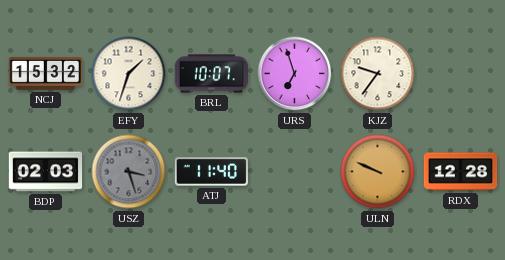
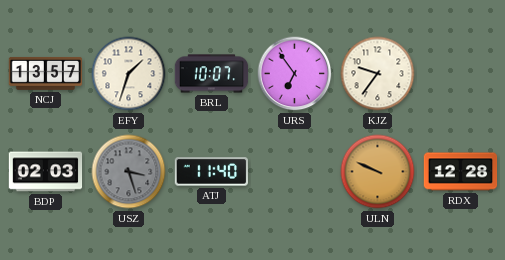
NCJ: 15:32 -> 13:57 (46, 73)
URS: 6:57 -> 6:54 (295, 74)
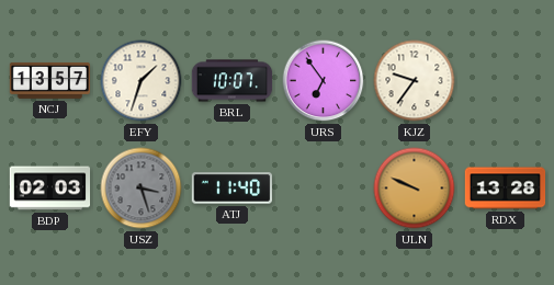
RDX: 12:28 -> 13:28 (506, 189)
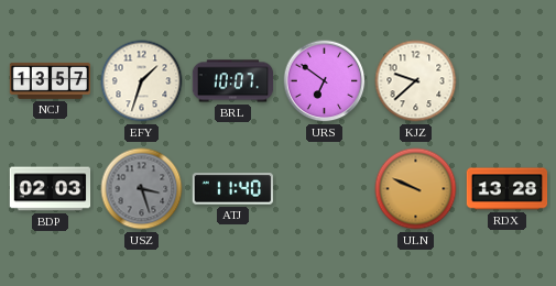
URS: 6:54 -> 6:51 (325, 81)
KJZ: 9:36 -> 9:38 (416, 81)
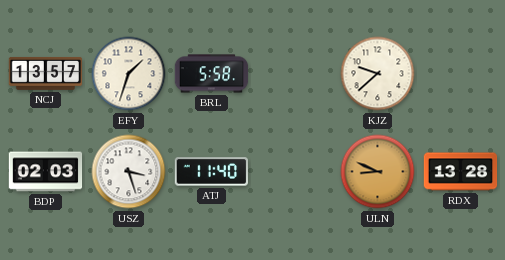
BRL: 10:07 -> 5:58 (212, 74)
URS: 6:51 -> none (325, 81)
USZ dial: grey -> white (129, 172)
ULN: 9:49 -> 8:49 (378, 172)
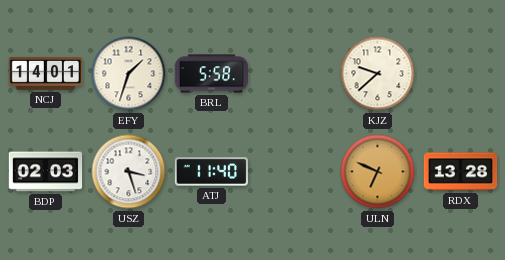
NCJ: 13:57 -> 14:01 (46, 73)
ULN: 8:49 -> 6:49 (378, 172)
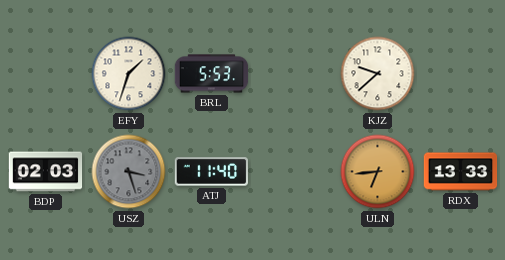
NCJ: 14:01 -> none (46, 73)
BRL: 5:58 -> 5:53 (212, 74)
USZ dial: white -> grey (129, 172)
ULN: 6:49 -> 6:44 (378, 172)
RDX: 13:28 -> 13:33 (461, 172)
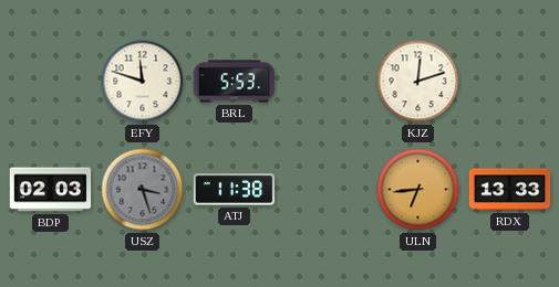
EFY: 1:33 -> 11:48 (143, 82)
KJZ: 9:38 -> 12:12 (418, 82)
ATJ: 11:40 -> 11:38 (234, 190)
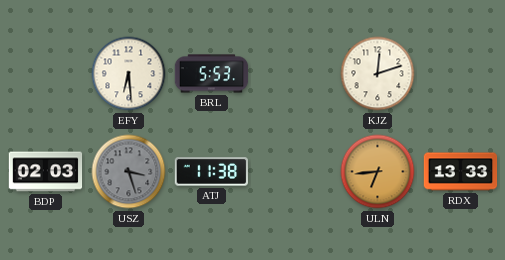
EFY: 11:48 -> 6:29 (129, 74)
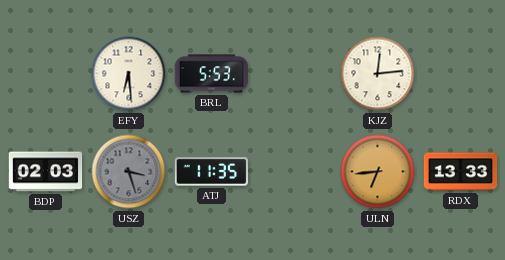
KJZ: 12:12 -> 12:14 (378, 74)
ATJ: 11:38 -> 11:35 (211, 172)
